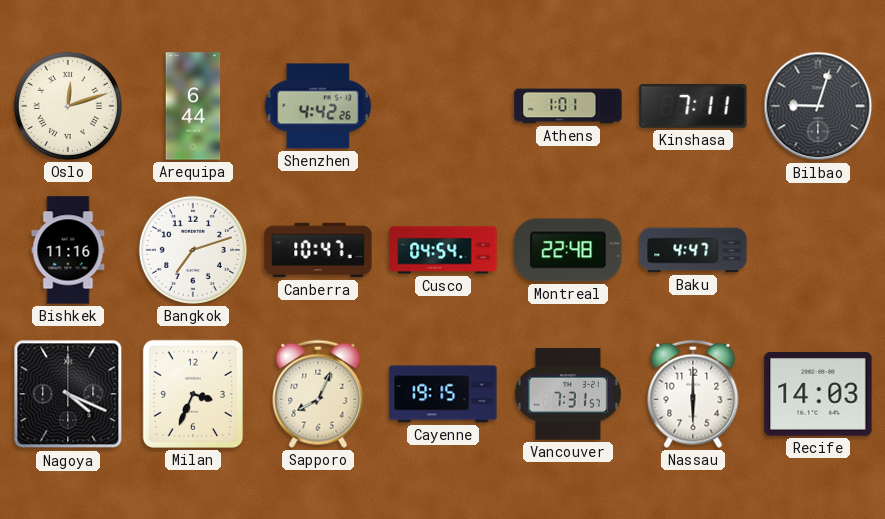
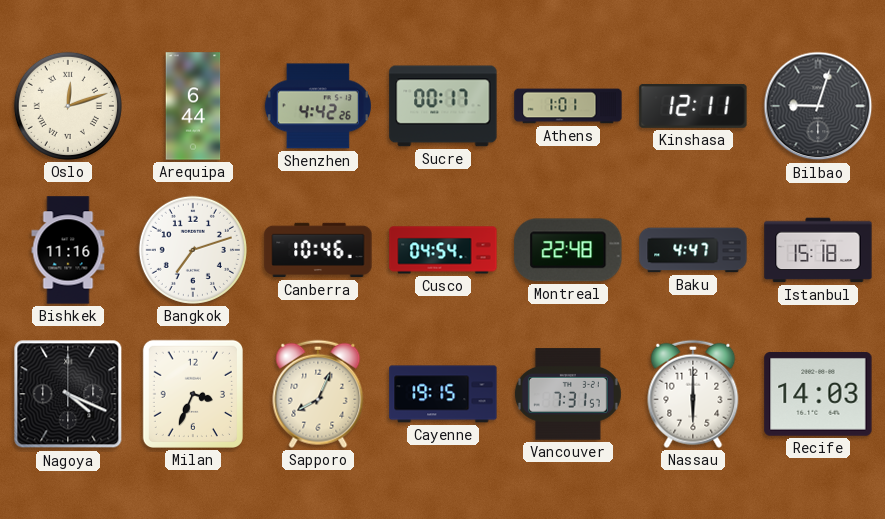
Sucre: none -> 00:17 (443, 106)
Kinshasa: 7:11 -> 12:11 (693, 106)
Canberra: 10:47 -> 10:46 (318, 250)
Istanbul: none -> 15:18 (818, 250)
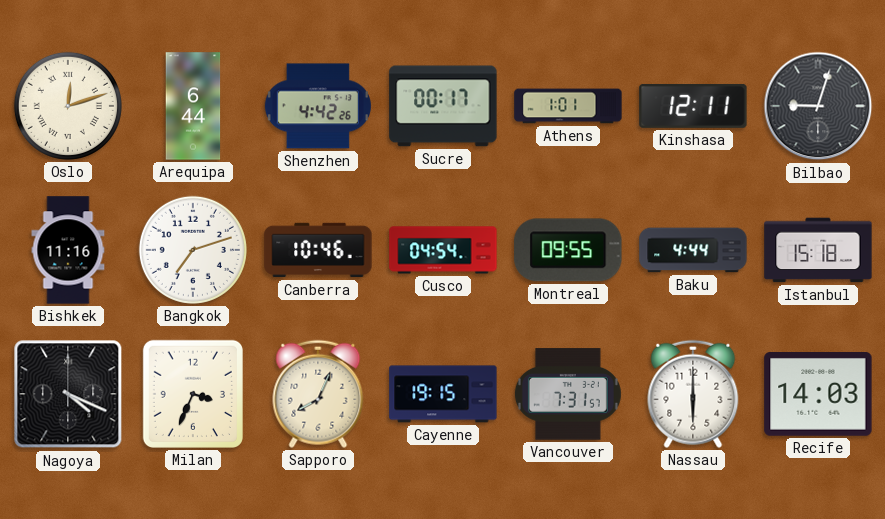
Montreal: 22:48 -> 09:55 (568, 250)
Baku: 4:47 -> 4:44 (693, 250)
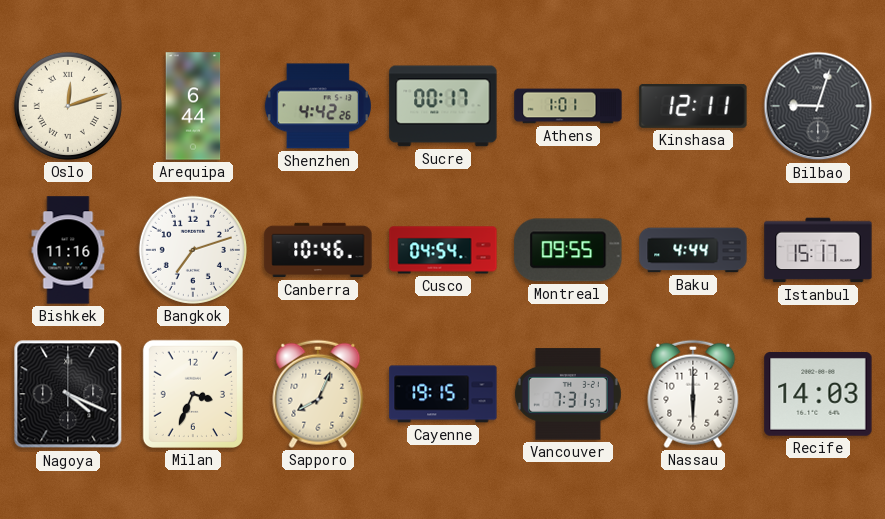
Istanbul: 15:18 -> 15:17 (818, 250)
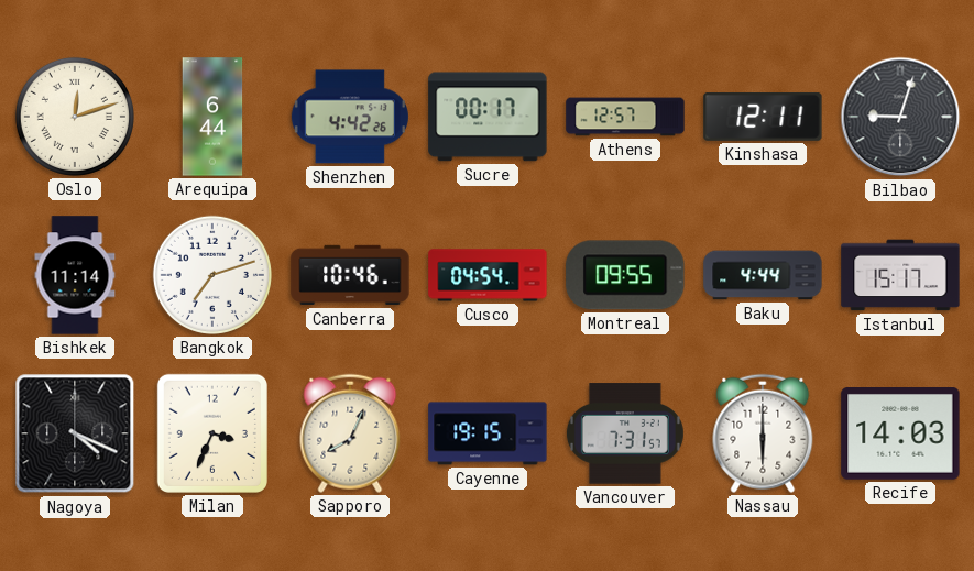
Athens: 1:01 -> 12:57 (625, 117)
Bishkek: 11:16 -> 11:14 (75, 275)
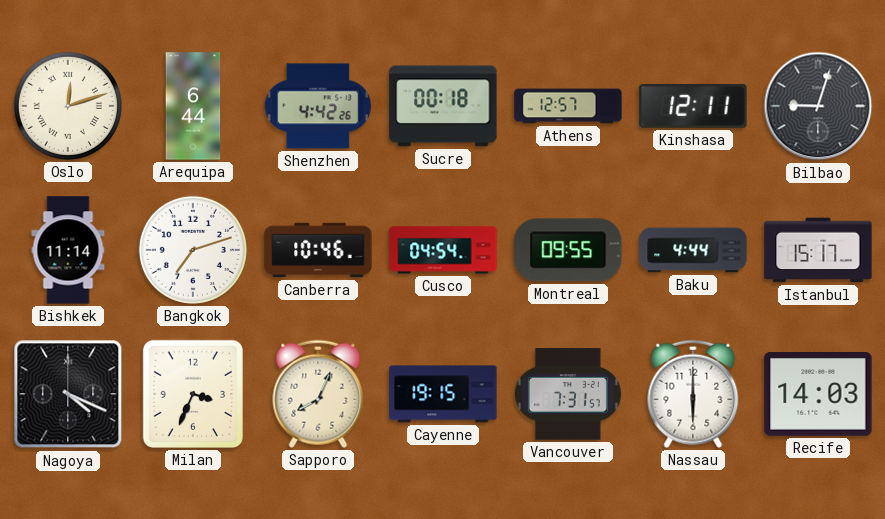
Sucre: 00:17 -> 00:18 (443, 106)
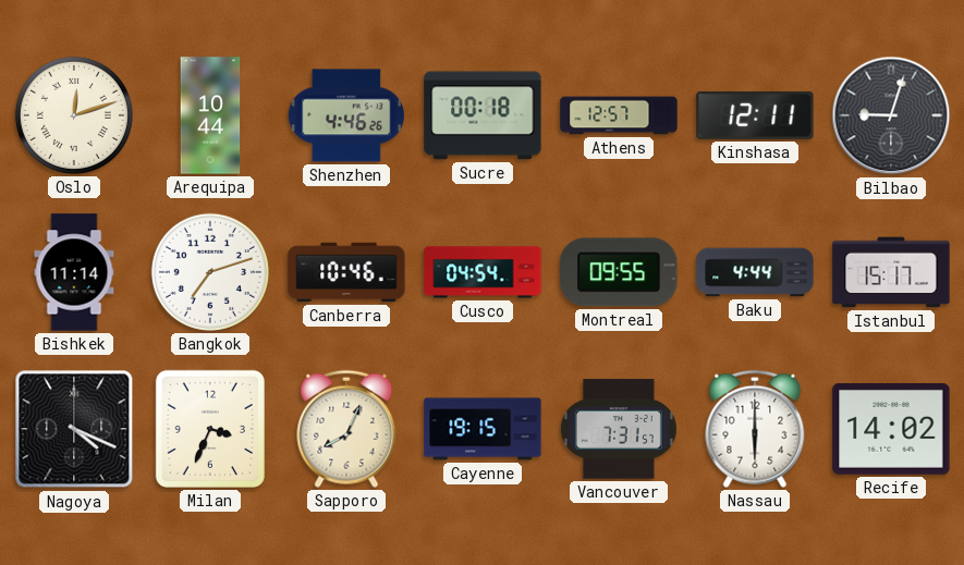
Arequipa: 6:44 -> 10:44 (210, 115)
Shenzhen: 4:42 -> 4:46 (346, 115)
Recife: 14:03 -> 14:02 (891, 430)
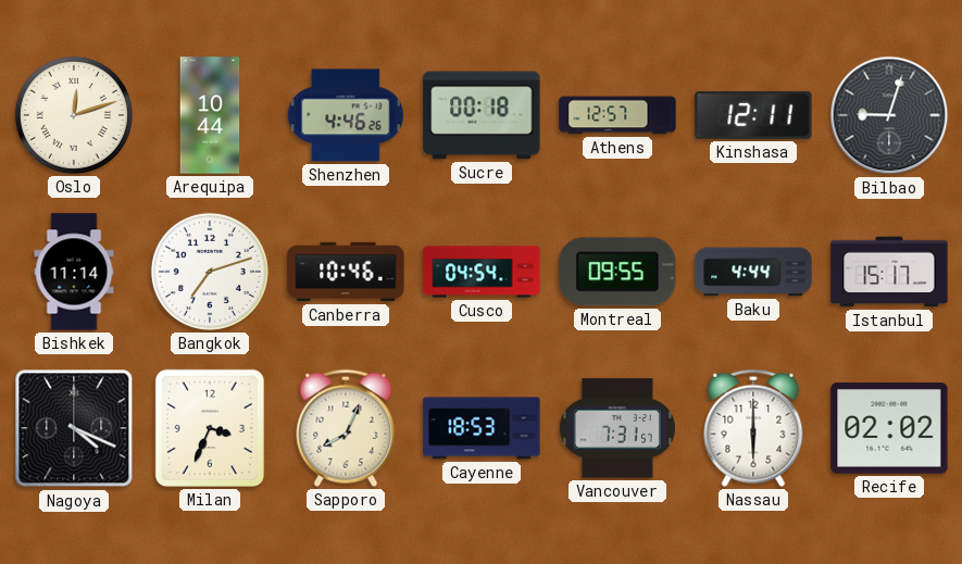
Cayenne: 19:15 -> 18:53 (482, 428)
Recife: 14:02 -> 02:02 (889, 429)
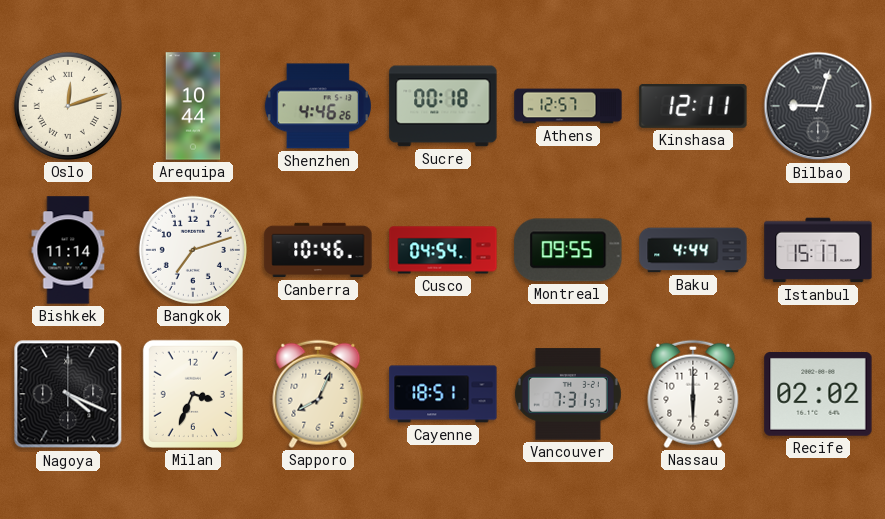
Cayenne: 18:53 -> 18:51 (443, 394)
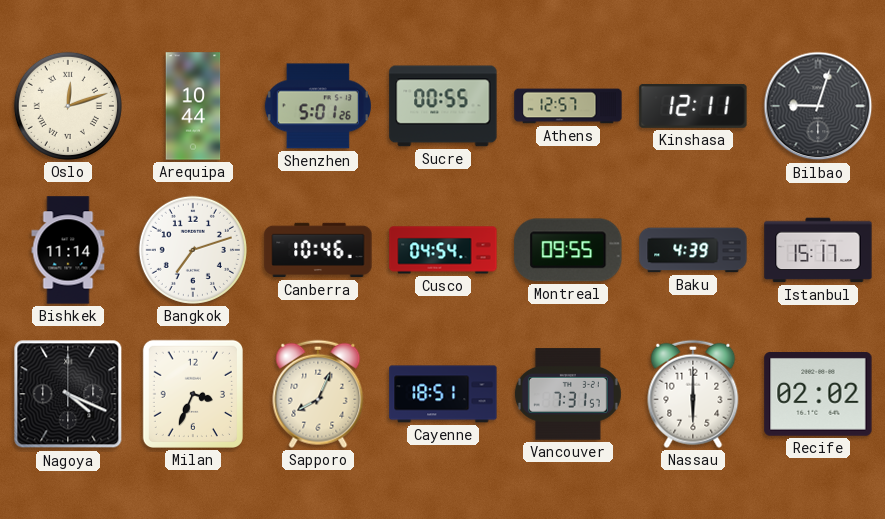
Shenzhen: 4:46 -> 5:01 (318, 106)
Sucre: 00:18 -> 00:55 (443, 106)
Baku: 4:44 -> 4:39 (693, 250)
